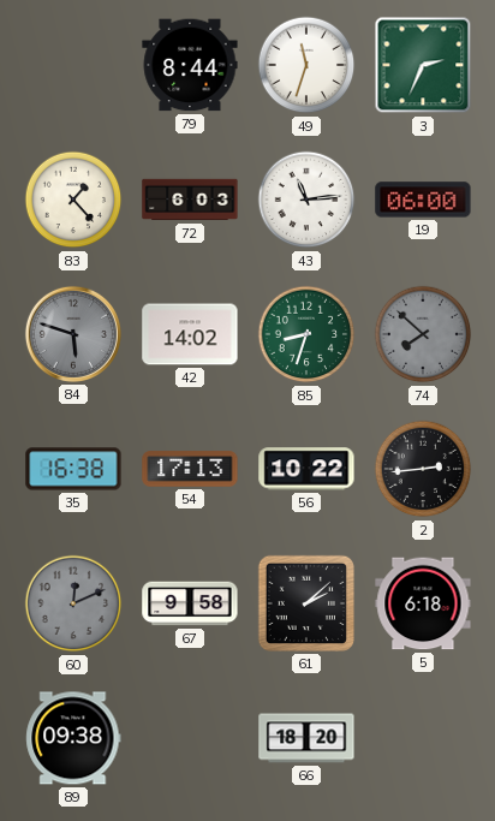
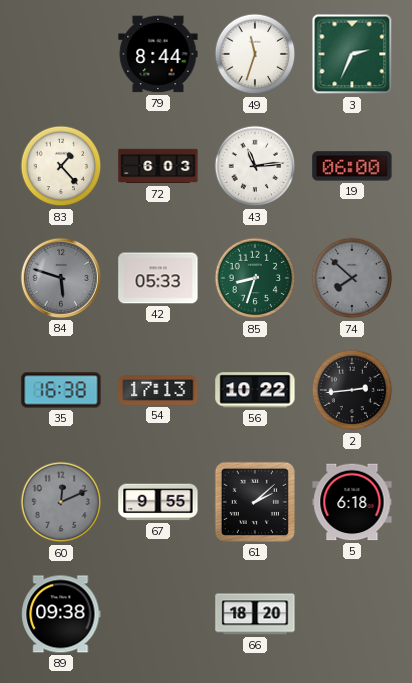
42: 14:02 -> 05:33 (158, 278)
67: 9:58 -> 9:55 (158, 502)
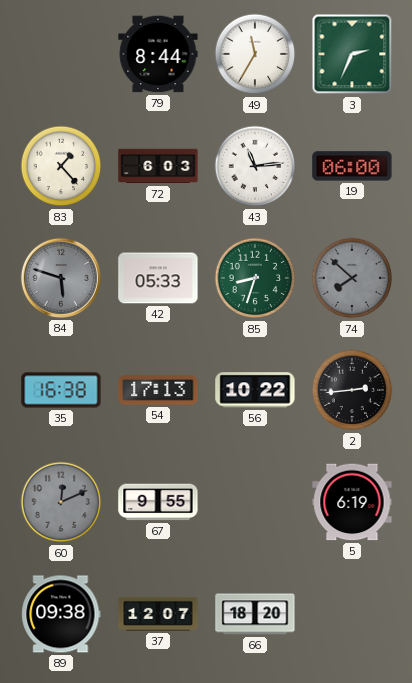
49: 11:33 -> 11:35 (255, 54)
61: 2:08 -> none (255, 502)
5: 6:18 -> 6:19 (352, 502)
37: none -> 12:07 (158, 614)
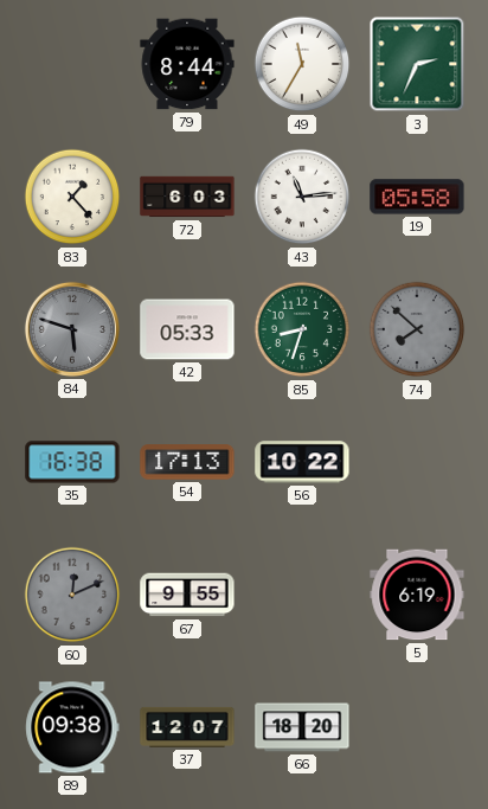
19: 06:00 -> 05:58 (417, 197)
2: 2:44 -> none (352, 390)
